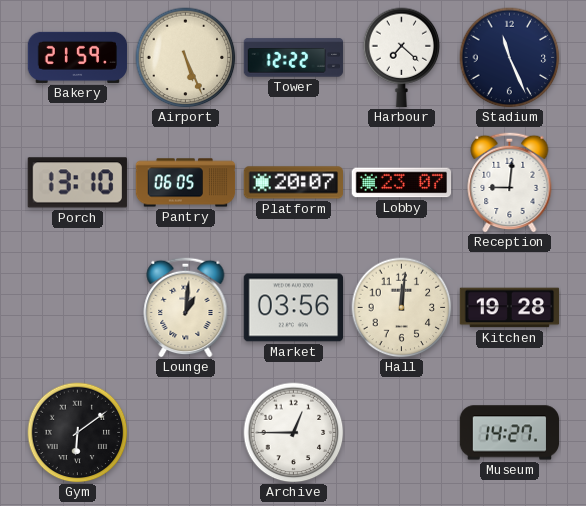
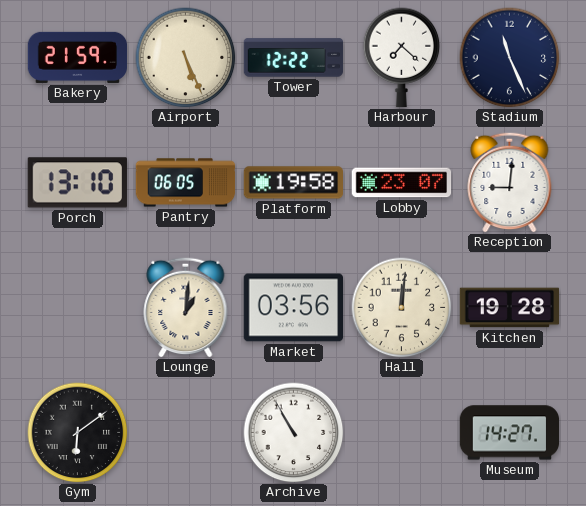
Platform: 20:07 -> 19:58 (293, 183)
Archive: 12:45 -> 10:55 (294, 433)
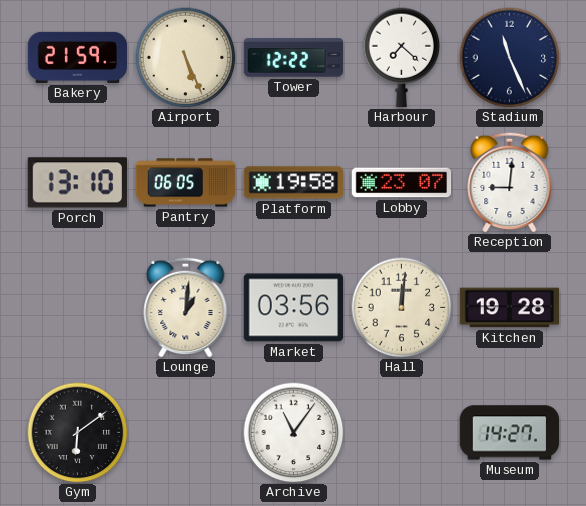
Archive: 10:55 -> 11:06 (294, 433)
